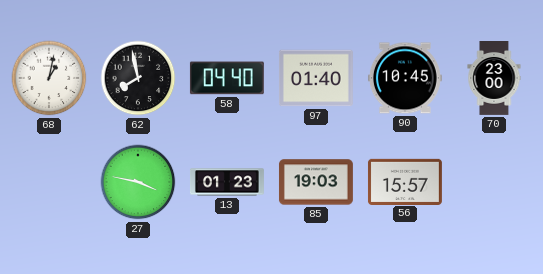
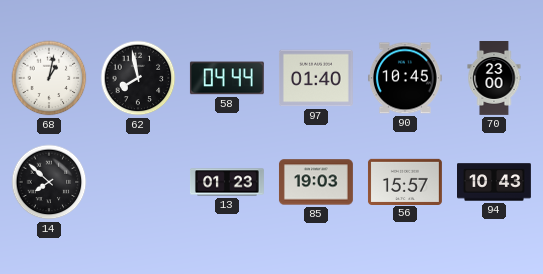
58: 04:40 -> 04:44 (227, 78)
14: none -> 7:52 (49, 182)
27: 3:47 -> none (138, 182)
94: none -> 10:43 (495, 182)
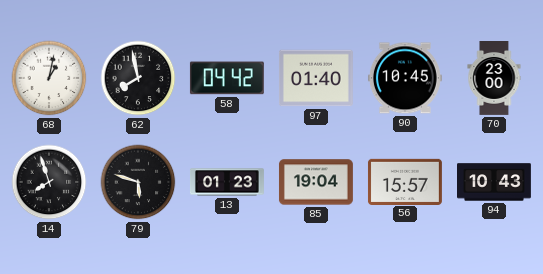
58: 04:44 -> 04:42 (227, 78)
14: 7:52 -> 7:57 (49, 182)
79: none -> 5:48 (138, 182)
85: 19:03 -> 19:04 (316, 182)
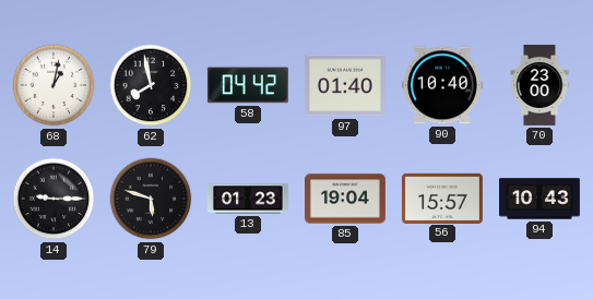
90: 10:45 -> 10:40 (442, 85)
14: 7:57 -> 9:15 (54, 199)
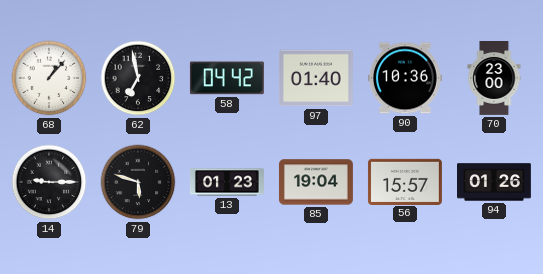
68: 1:02 -> 1:07 (49, 78)
62: 7:58 -> 6:58 (138, 78)
90: 10:40 -> 10:36 (405, 78)
94: 10:43 -> 01:26 (495, 182)
